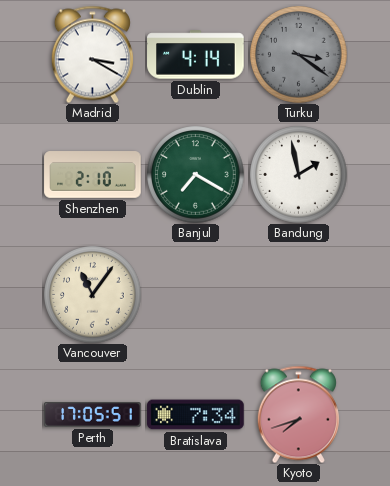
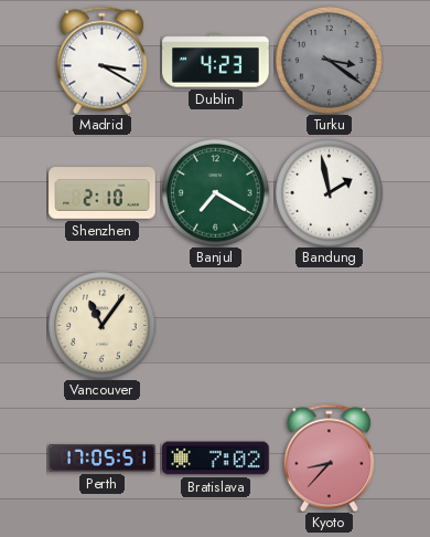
Dublin: 4:14 -> 4:23 (216, 61)
Bratislava: 7:34 -> 7:02 (216, 459)
Kyoto: 7:42 -> 8:37 (329, 457)
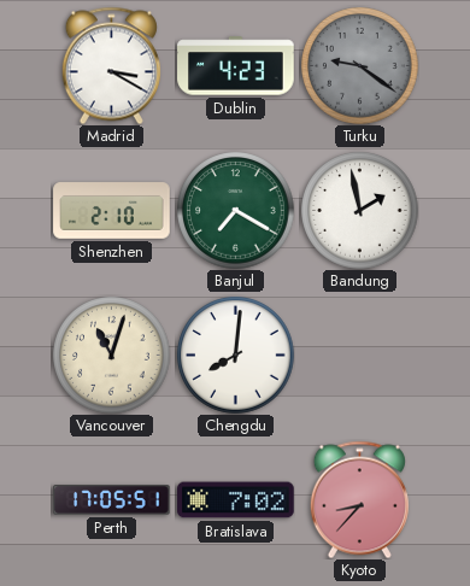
Turku: 3:21 -> 9:21 (360, 66)
Vancouver: 11:06 -> 11:03 (112, 356)
Chengdu: none -> 8:01 (236, 356)
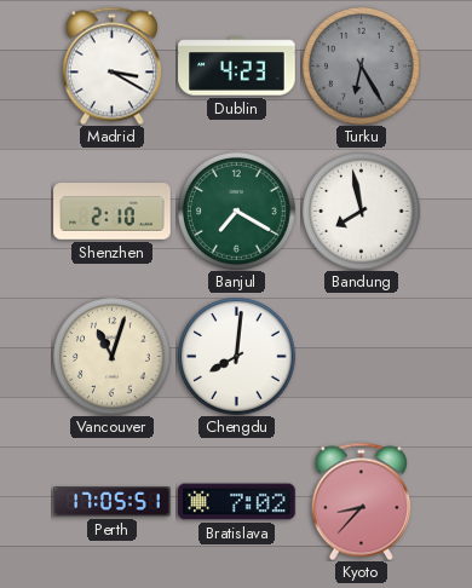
Turku: 9:21 -> 6:25 (362, 67)
Bandung: 1:58 -> 7:58 (362, 212)
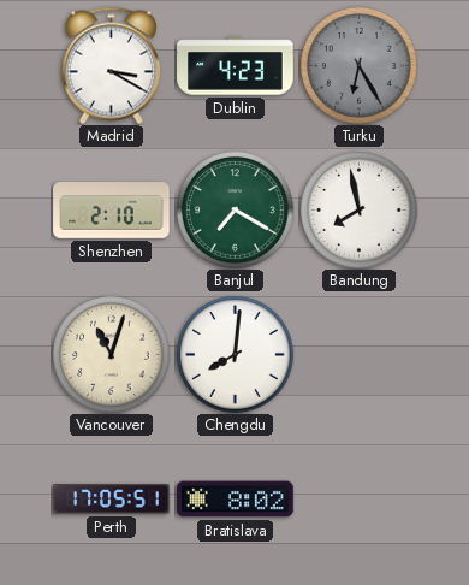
Bratislava: 7:02 -> 8:02 (236, 500)
Kyoto: 8:37 -> none (361, 501)
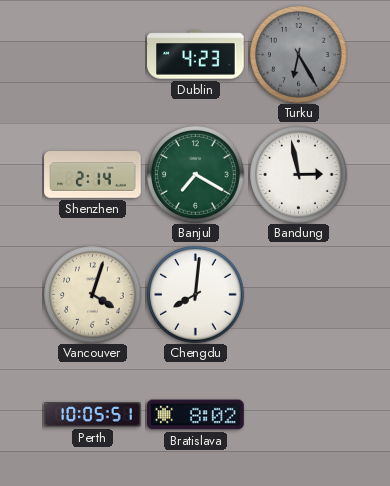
Madrid: 3:20 -> none (111, 65)
Shenzhen: 2:10 -> 2:14 (93, 175)
Bandung: 7:58 -> 2:58 (299, 175)
Vancouver: 11:03 -> 4:03 (93, 295)
Perth: 17:05 -> 10:05 (93, 415)
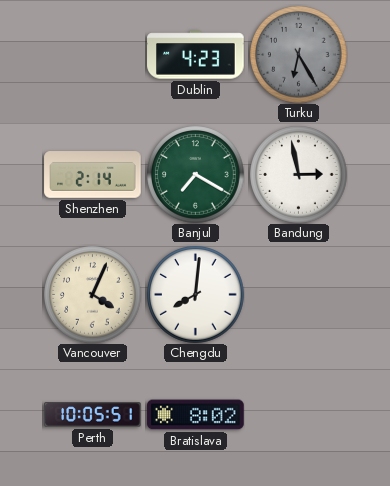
Vancouver: 4:03 -> 4:04 (93, 295)
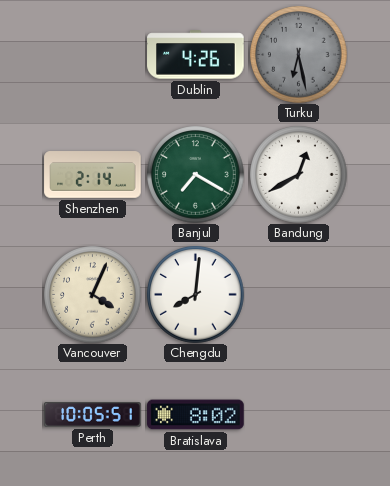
Dublin: 4:23 -> 4:26 (196, 55)
Turku: 6:25 -> 6:28 (299, 55)
Bandung: 2:58 -> 12:40 (299, 175)
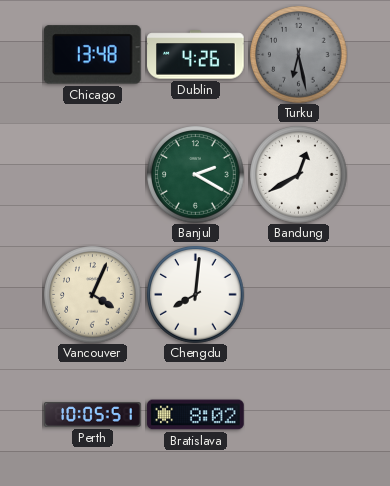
Chicago: none -> 13:48 (92, 55)
Shenzhen: 2:14 -> none (93, 175)
Banjul: 7:20 -> 2:20 (196, 175)
